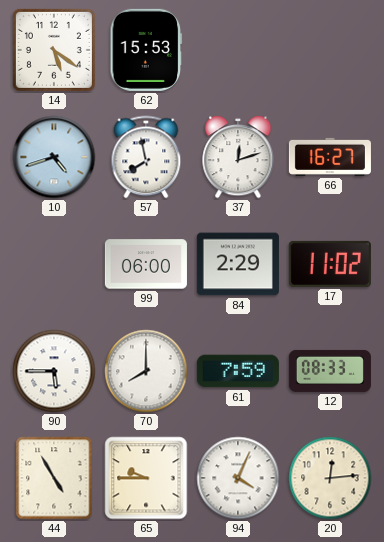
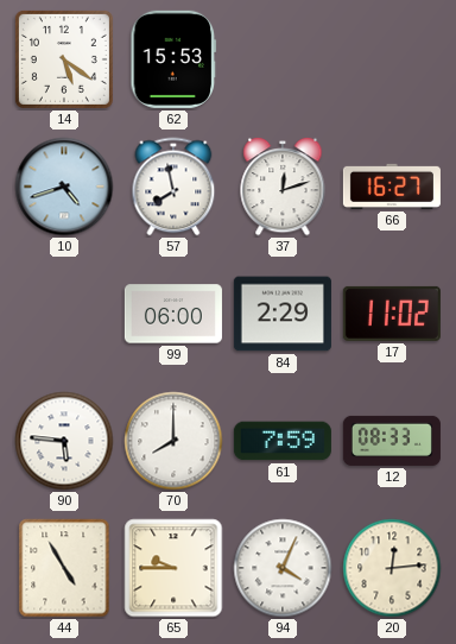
90: 5:45 -> 5:46 (64, 441)
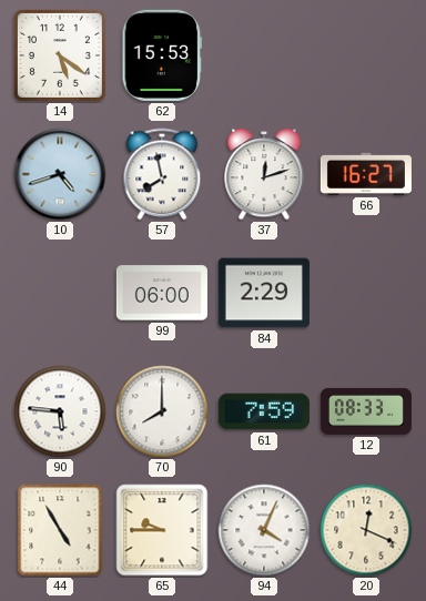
17: 11:02 -> none (392, 314)
20: 12:14 -> 12:19 (366, 530)
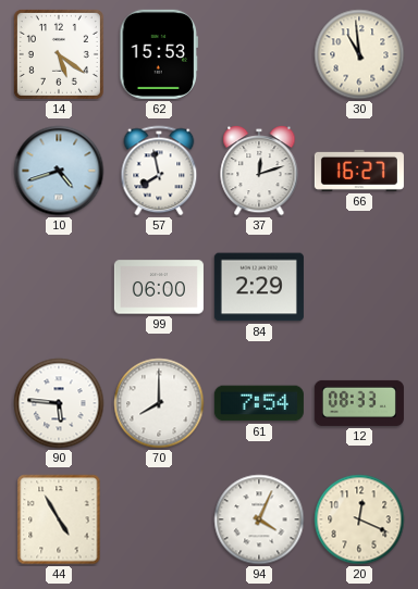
30: none -> 10:59 (359, 54)
61: 7:59 -> 7:54 (259, 403)
65: 9:45 -> none (162, 530)
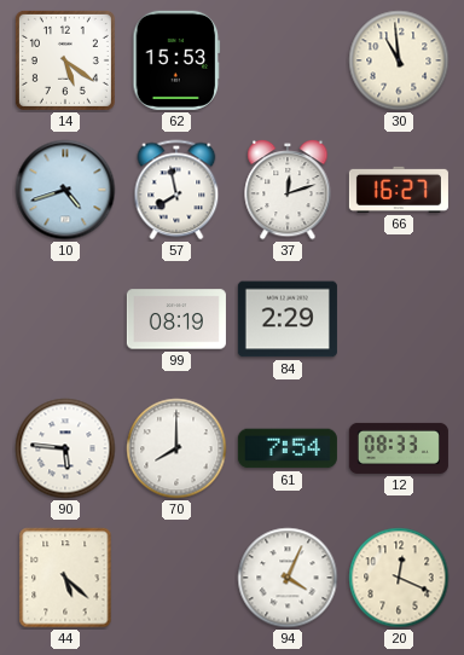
99: 06:00 -> 08:19 (176, 319)
44: 4:55 -> 5:22 (65, 578)
